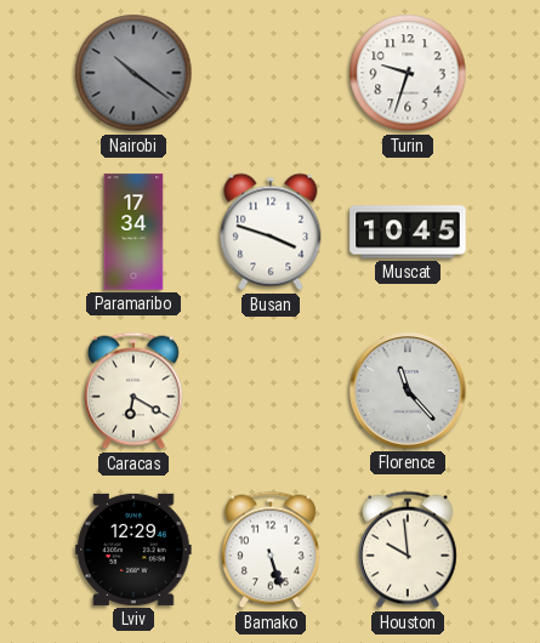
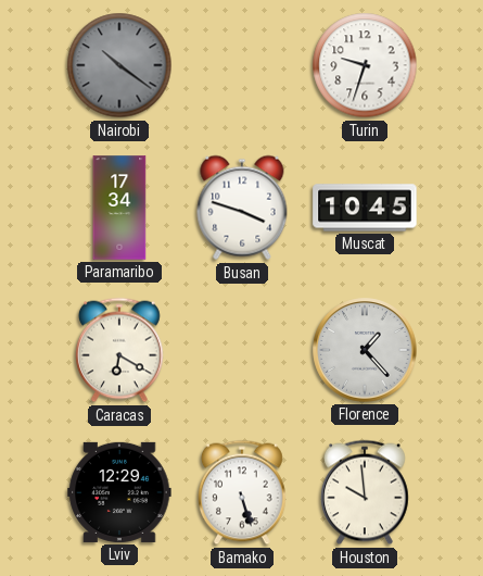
Florence: 11:23 -> 1:23 (365, 350)
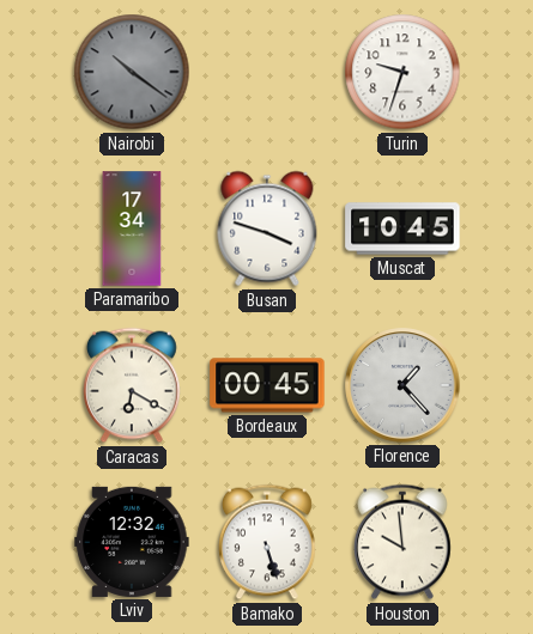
Bordeaux: none -> 00:45 (267, 385)
Lviv: 12:29 -> 12:32 (132, 542)
